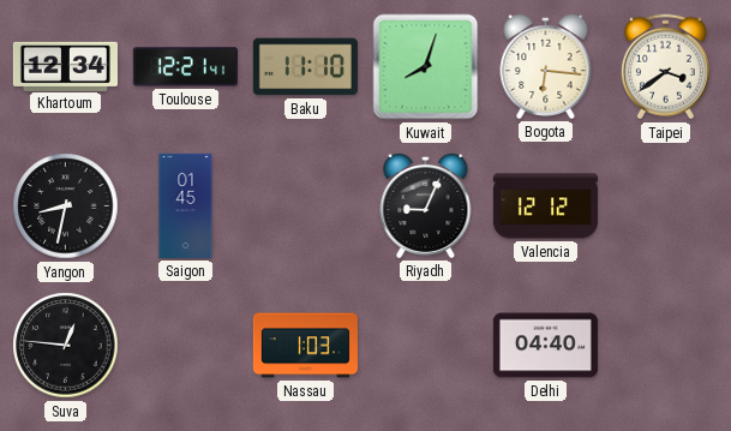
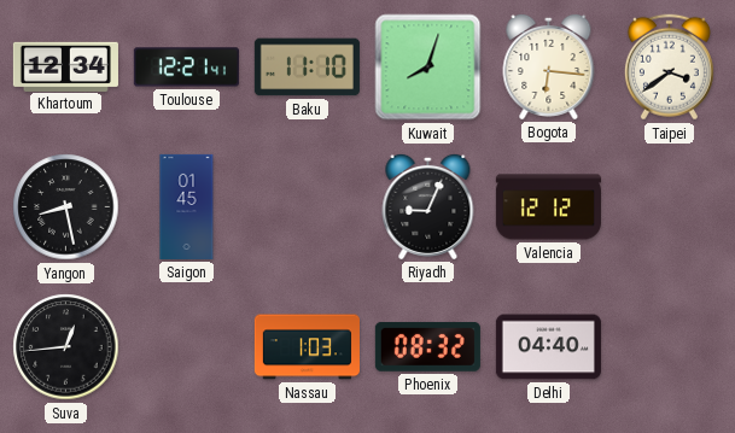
Yangon: 8:32 -> 8:28 (66, 207)
Suva: 12:46 -> 12:44 (66, 347)
Phoenix: none -> 08:32 (427, 346)
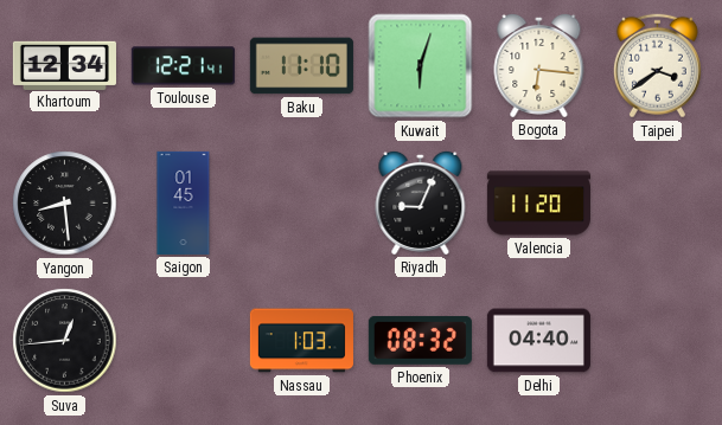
Kuwait: 8:03 -> 6:03 (421, 66)
Yangon: 8:28 -> 8:29 (65, 204)
Valencia: 12:12 -> 11:20 (538, 204)
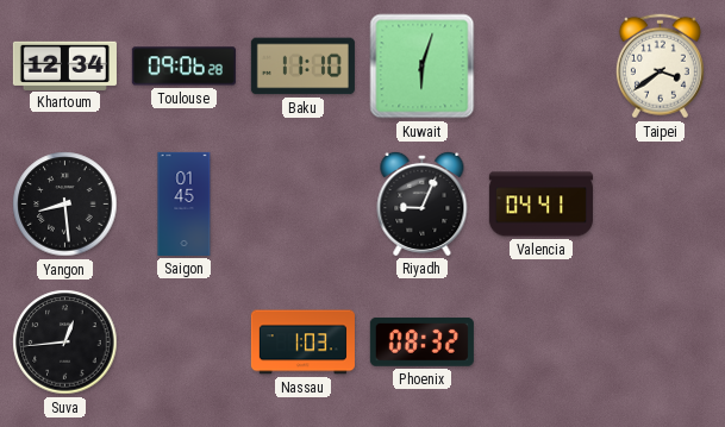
Toulouse: 12:21 -> 09:06 (183, 67)
Bogota: 6:16 -> none (539, 65)
Valencia: 11:20 -> 04:41 (540, 205)
Delhi: 04:40 -> none (538, 341)
